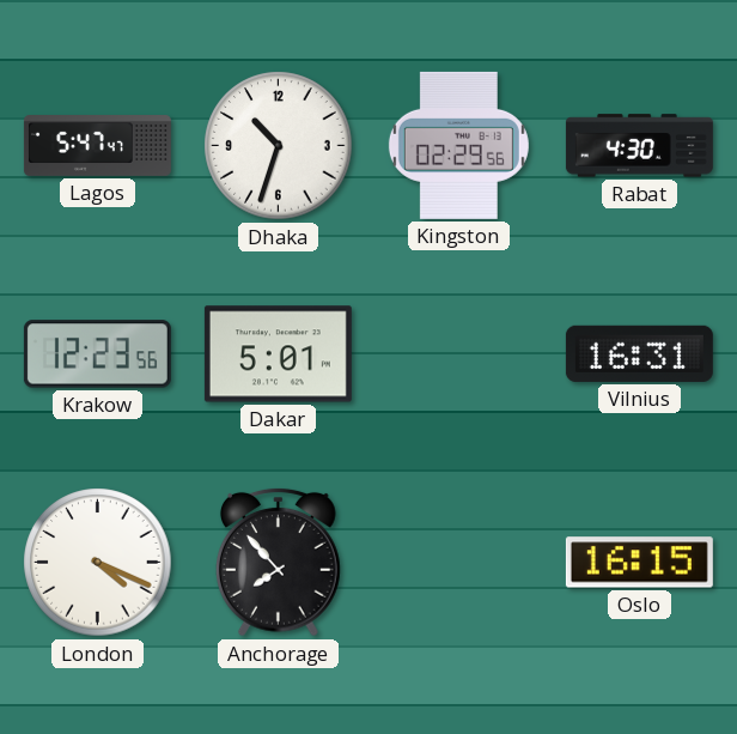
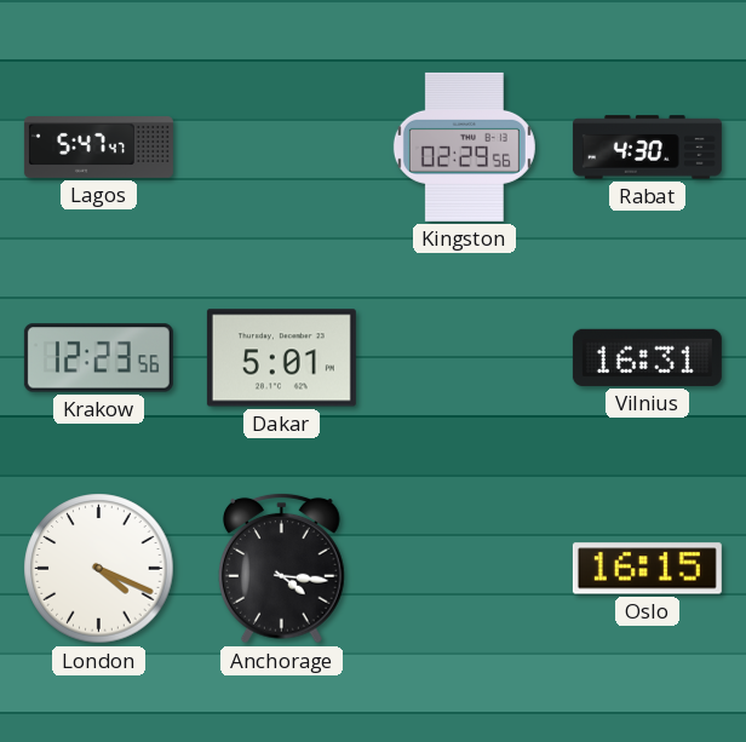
Dhaka: 10:33 -> none (279, 146)
Anchorage: 7:53 -> 4:16 (282, 568)
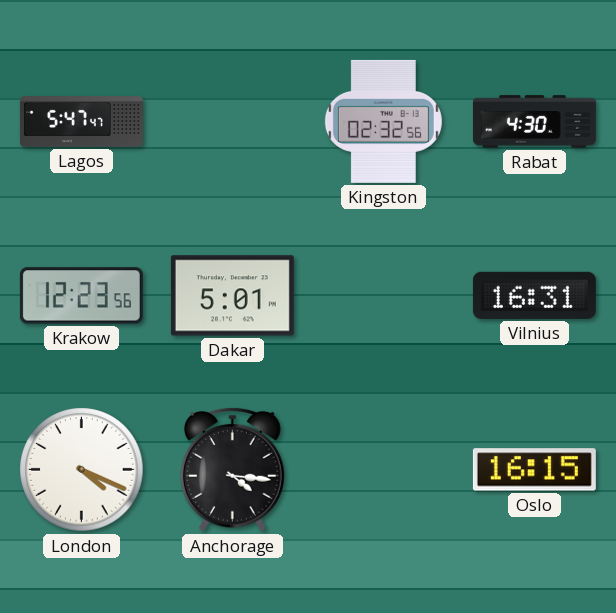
Kingston: 02:29 -> 02:32 (383, 121)
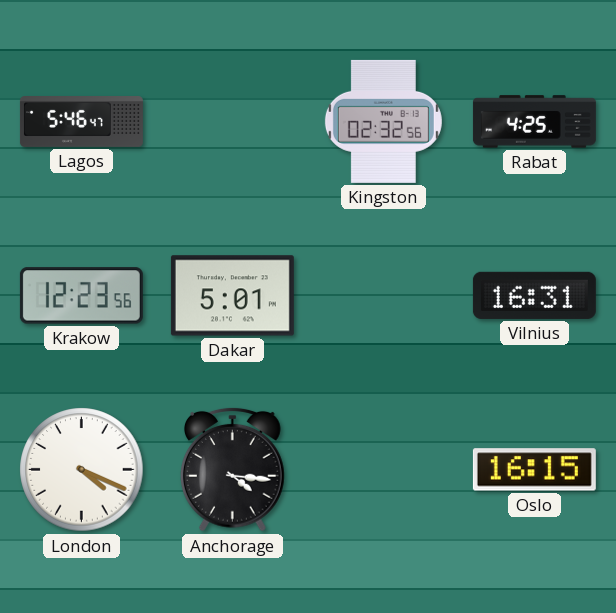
Lagos: 5:47 -> 5:46 (81, 122)
Rabat: 4:30 -> 4:25 (534, 122)
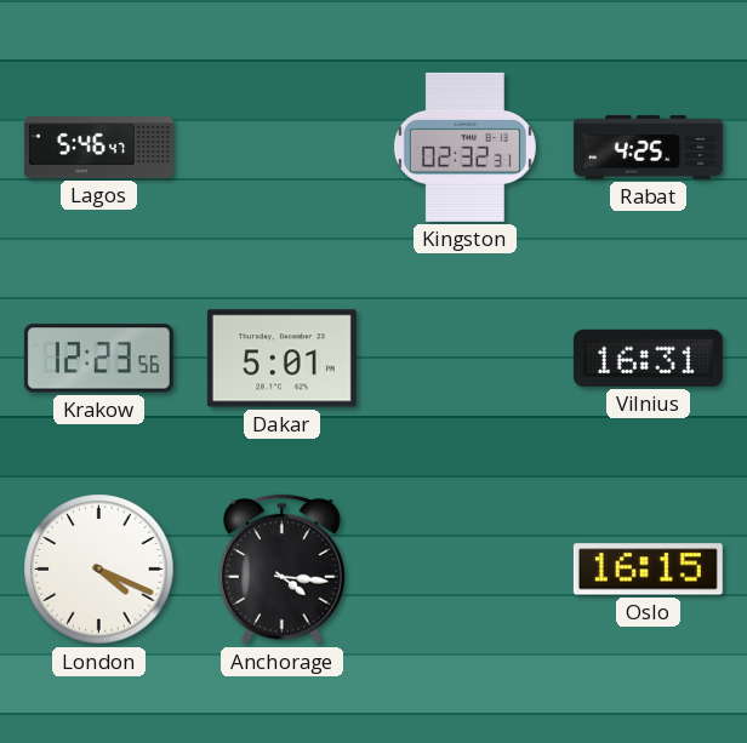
Kingston: 02:32:56 -> 02:32:31 (464, 147)
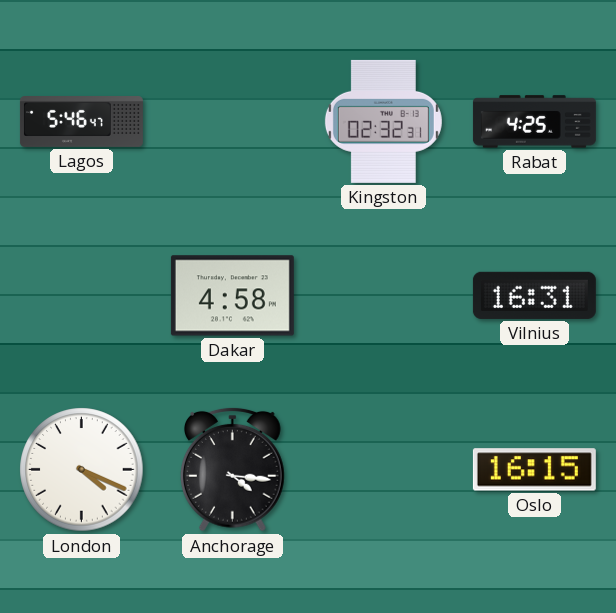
Krakow: 12:23 -> none (98, 359)
Dakar: 5:01 -> 4:58 (232, 296)
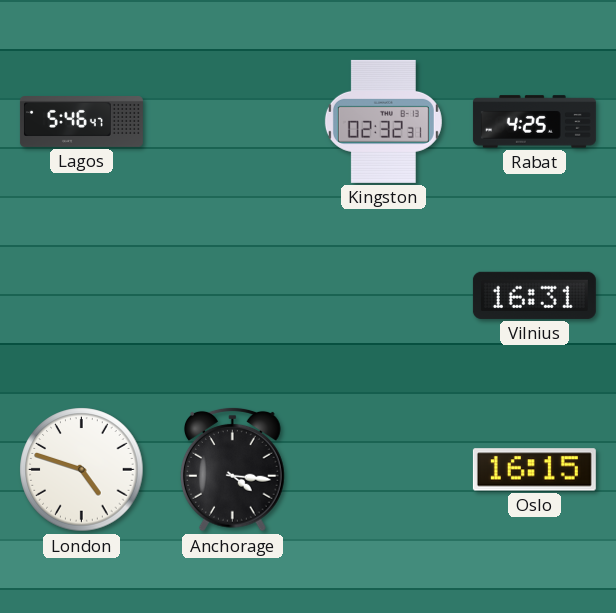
Dakar: 4:58 -> none (232, 296)
London: 4:19 -> 4:48 (82, 470)
